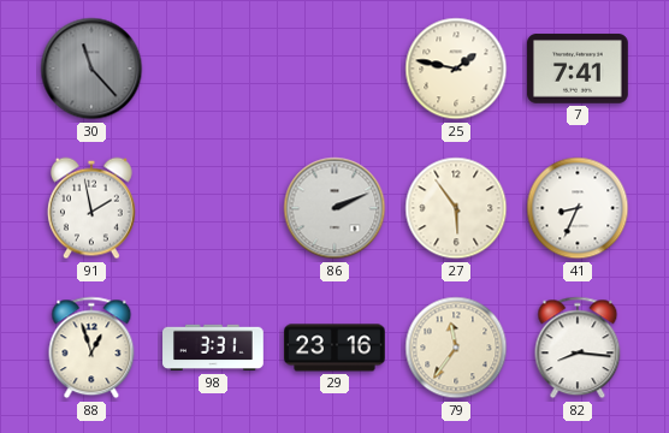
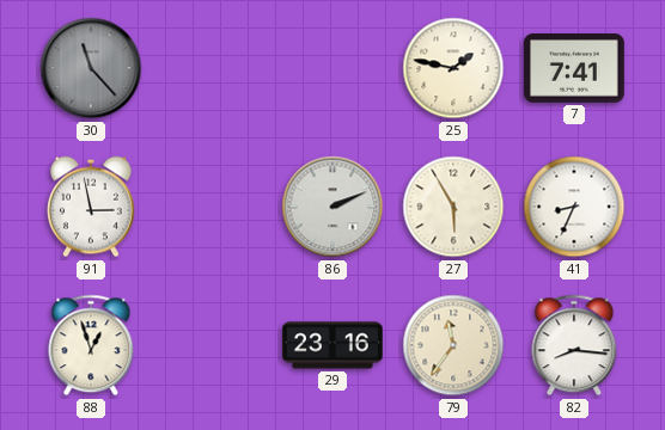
91: 1:58 -> 2:58 (91, 207)
27: 5:54 -> 5:55 (453, 207)
98: 3:31 -> none (213, 348)
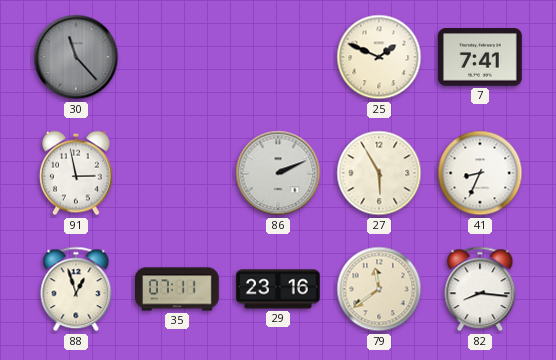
25: 1:47 -> 1:49 (379, 57)
35: none -> 07:11 (178, 289)
79: 11:36 -> 11:39 (379, 289)
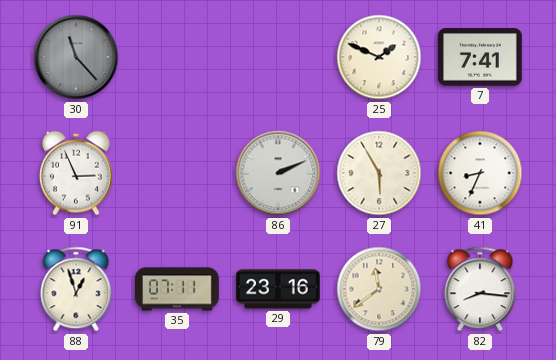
91: 2:58 -> 2:56 (76, 173)
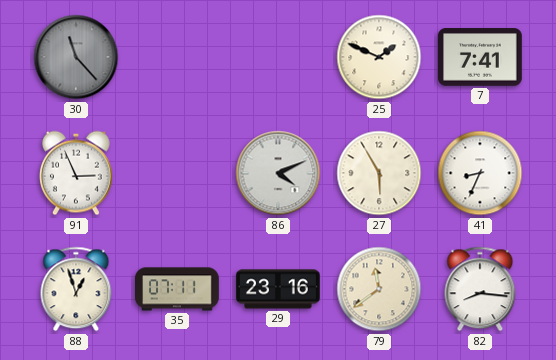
86: 2:11 -> 4:11 (278, 173)
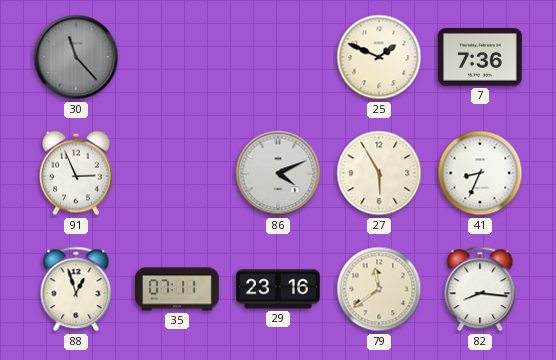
7: 7:41 -> 7:36 (481, 57)
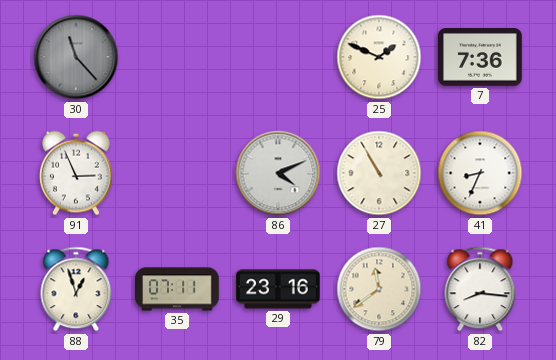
27: 5:55 -> 10:55 (379, 173)
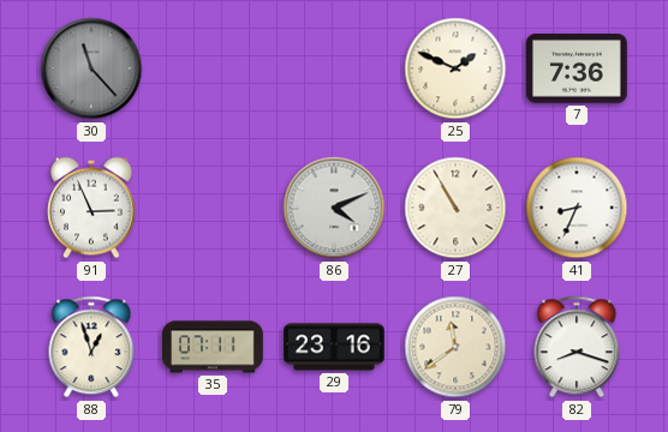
82: 8:16 -> 8:18 (577, 347)
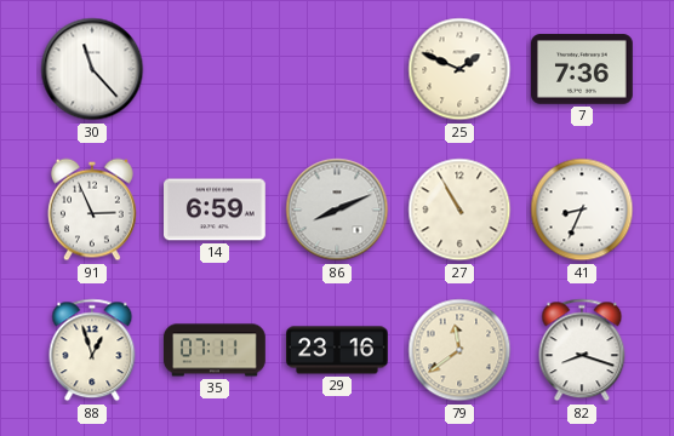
30 dial: grey -> white (92, 69)
14: none -> 6:59 (216, 210)
86: 4:11 -> 8:11 (337, 210)
